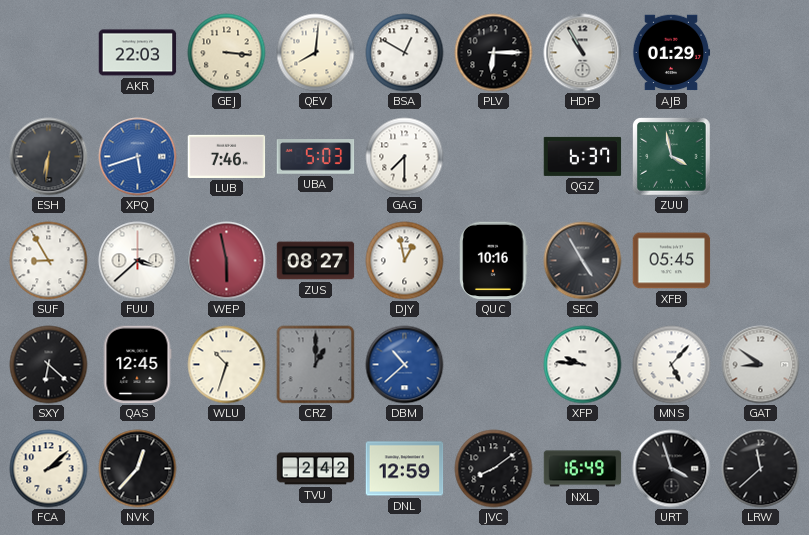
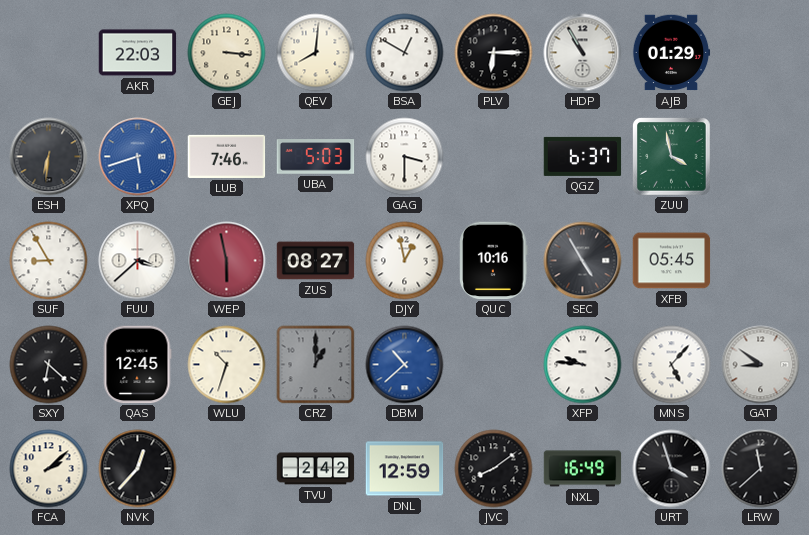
GAG: 7:30 -> 3:30 (405, 157)
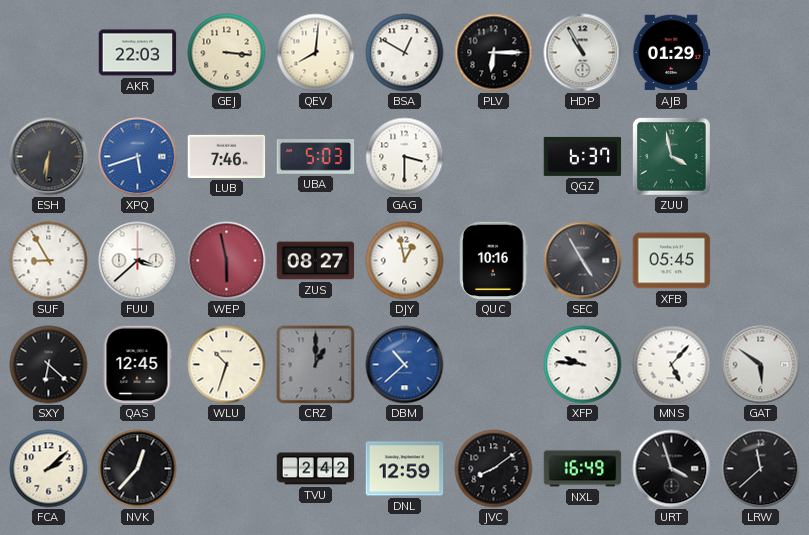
GAT: 8:51 -> 5:51 (761, 365)
